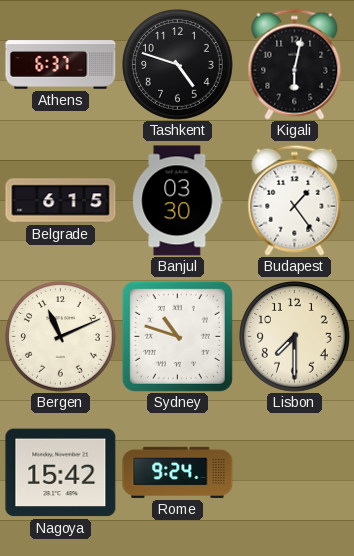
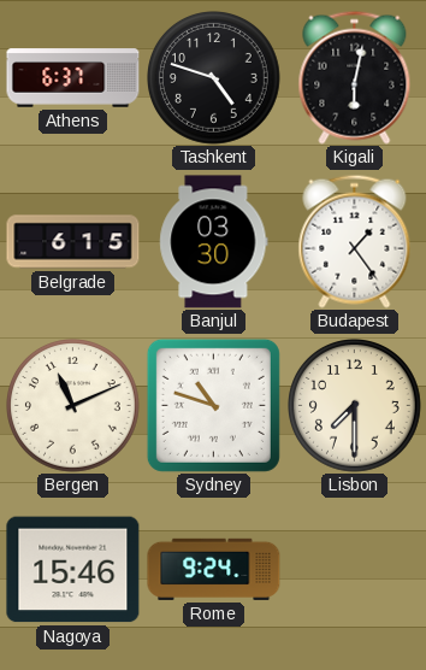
Nagoya: 15:42 -> 15:46 (73, 570)
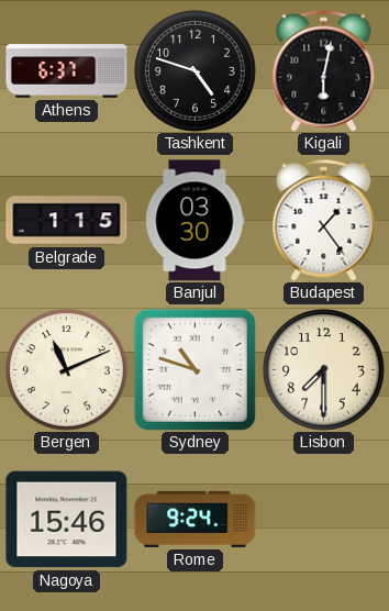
Belgrade: 6:15 -> 1:15 (67, 221)
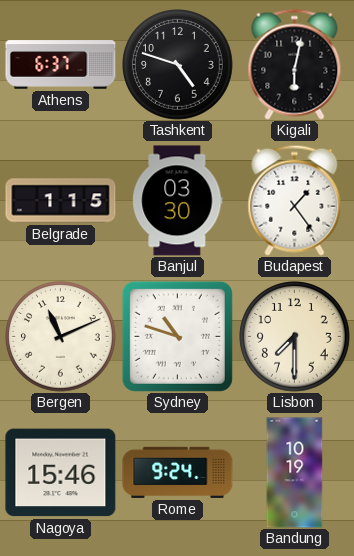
Bandung: none -> 10:19 (295, 473)
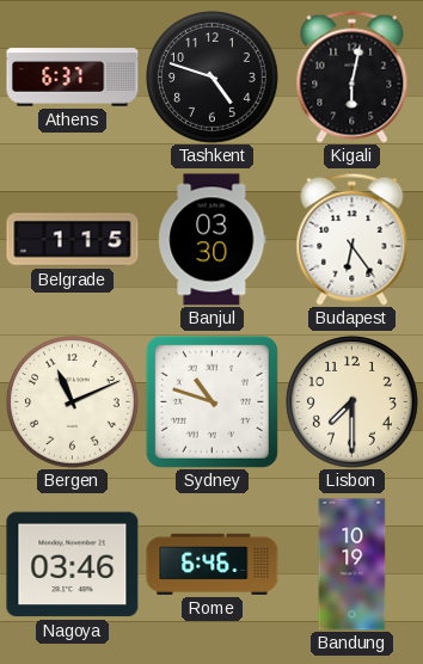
Budapest: 1:24 -> 6:24 (352, 239)
Nagoya: 15:46 -> 03:46 (73, 565)
Rome: 9:24 -> 6:46 (213, 564)
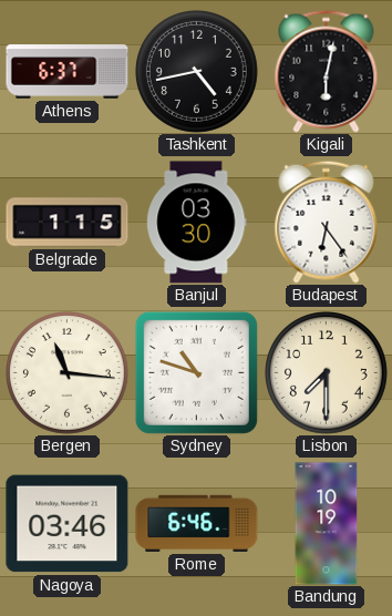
Tashkent: 4:48 -> 4:43 (197, 72)
Bergen: 11:11 -> 11:16 (68, 373)
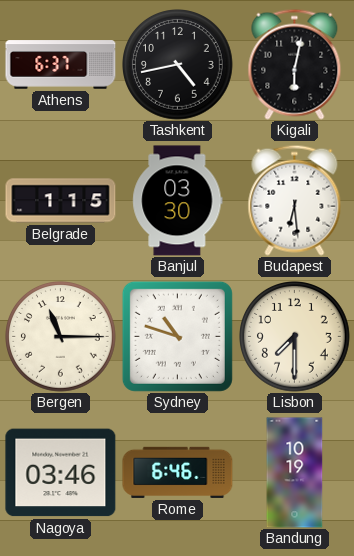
Budapest: 6:24 -> 6:29 (295, 200)
Bergen: 11:16 -> 11:15 (61, 337)
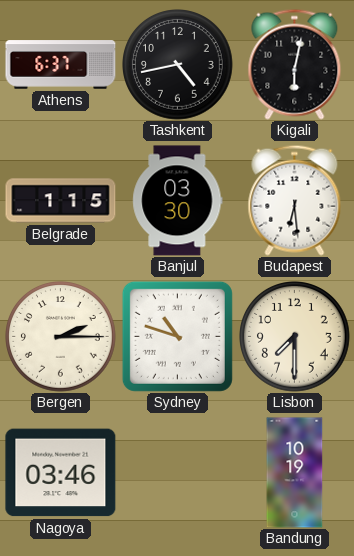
Bergen: 11:15 -> 2:15 (61, 337)
Rome: 6:46 -> none (178, 472)
